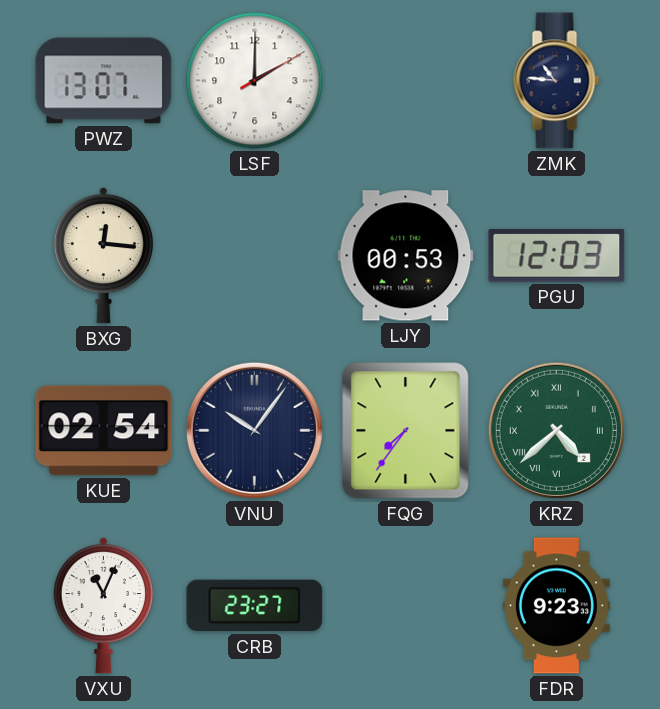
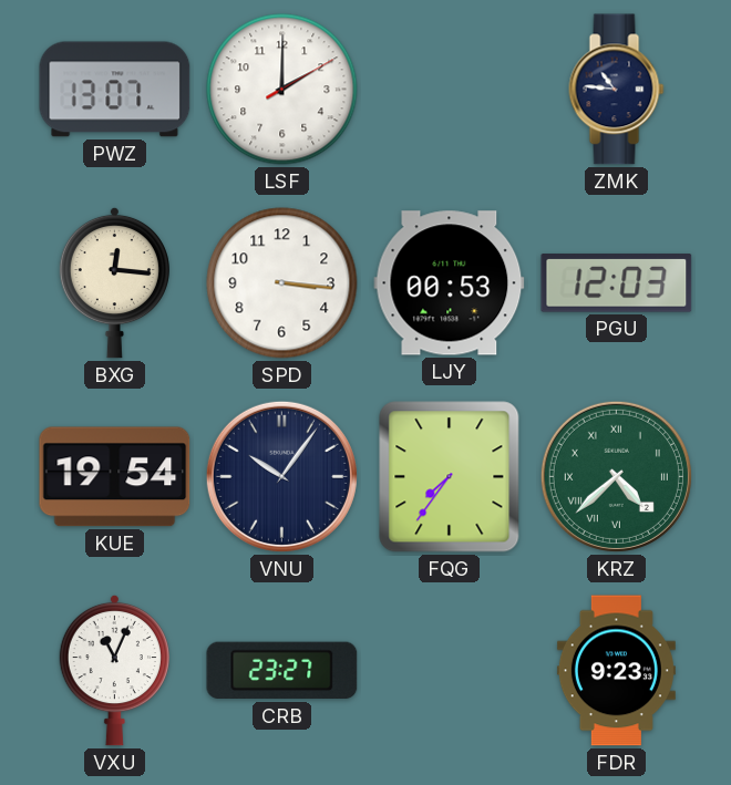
SPD: none -> 3:16 (282, 283)
KUE: 02:54 -> 19:54 (115, 477)
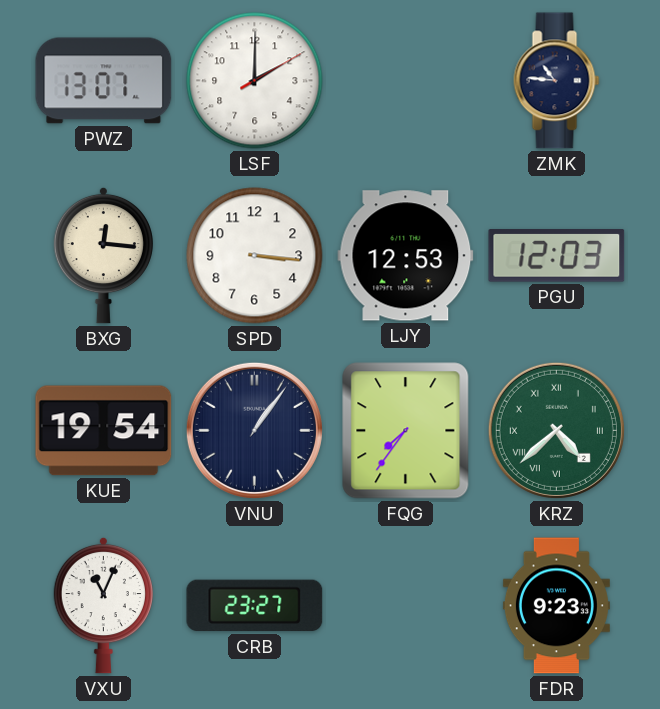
LJY: 00:53 -> 12:53 (406, 256)
VNU: 10:06 -> 1:06 (254, 430)
